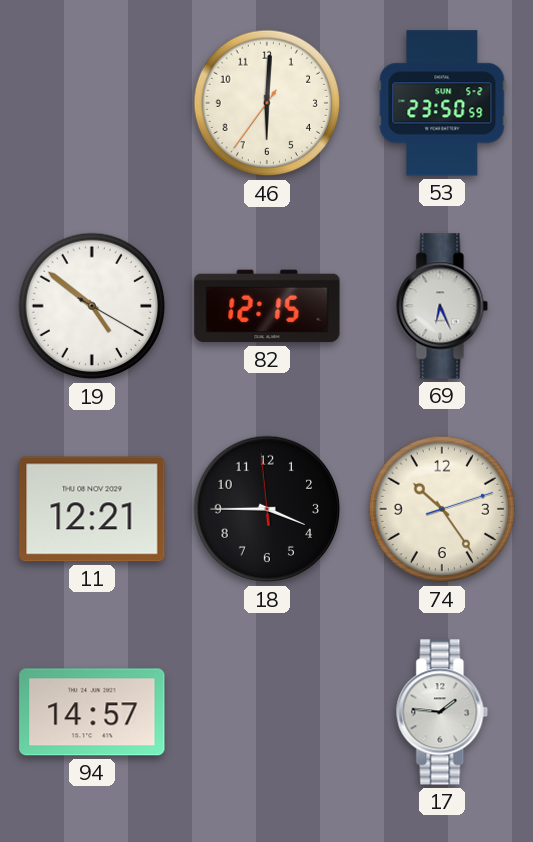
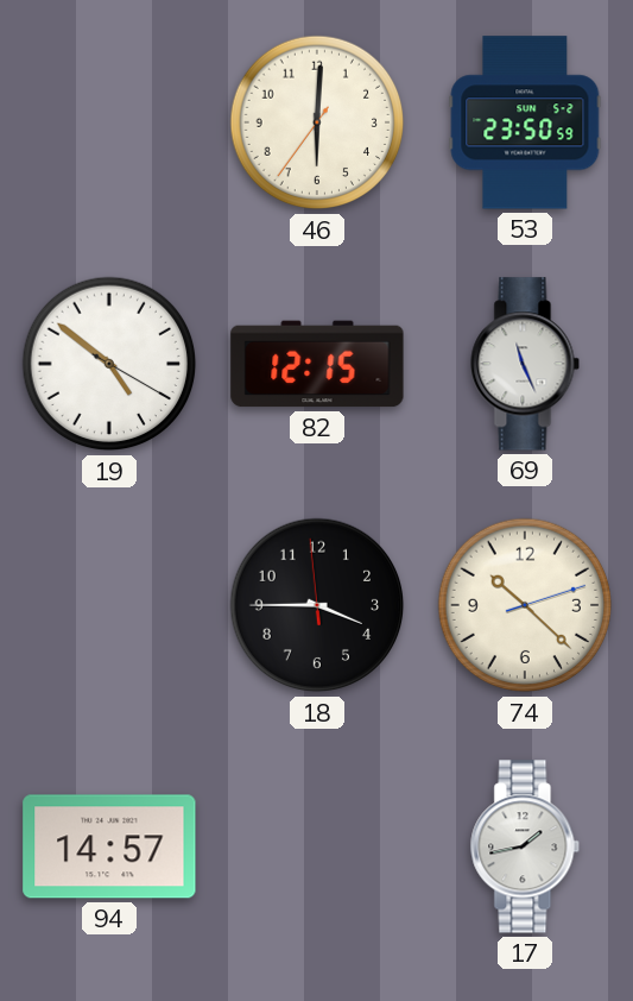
69: 6:26 -> 11:26 (525, 364)
11: 12:21 -> none (92, 509)
74: 10:24 -> 10:22 (525, 605)
17: 1:46 -> 1:43 (525, 846)
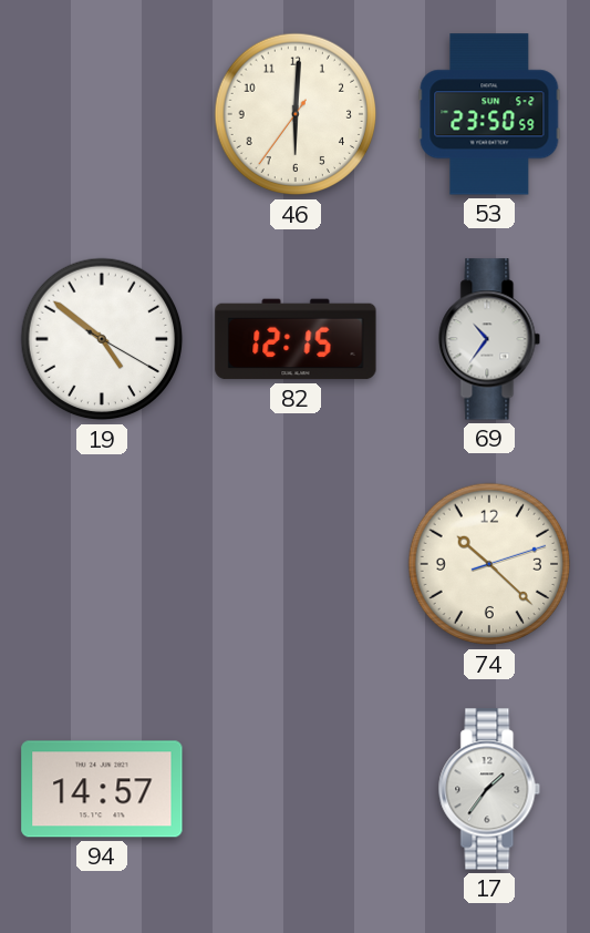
69: 11:26 -> 10:36 (489, 339)
18: 3:44 -> none (317, 605)
17: 1:43 -> 1:36 (489, 789)
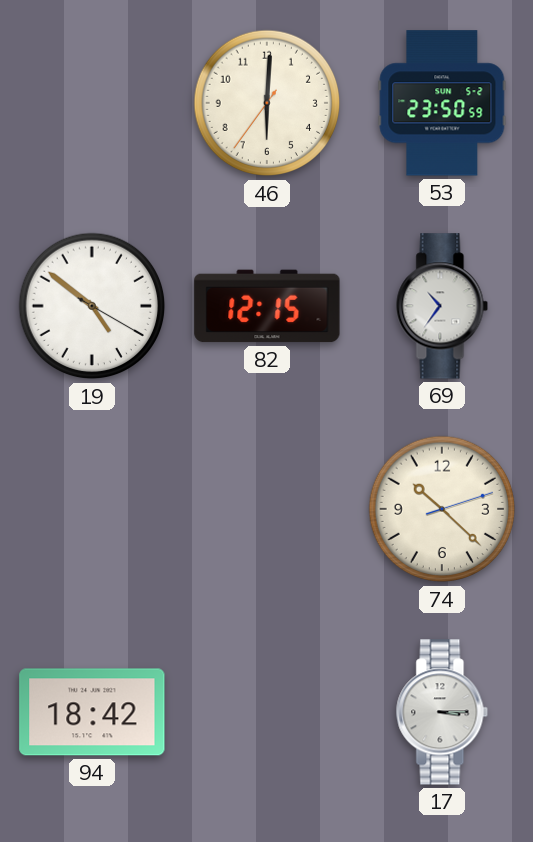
94: 14:57 -> 18:42 (92, 712)
17: 1:36 -> 3:15 (442, 712)
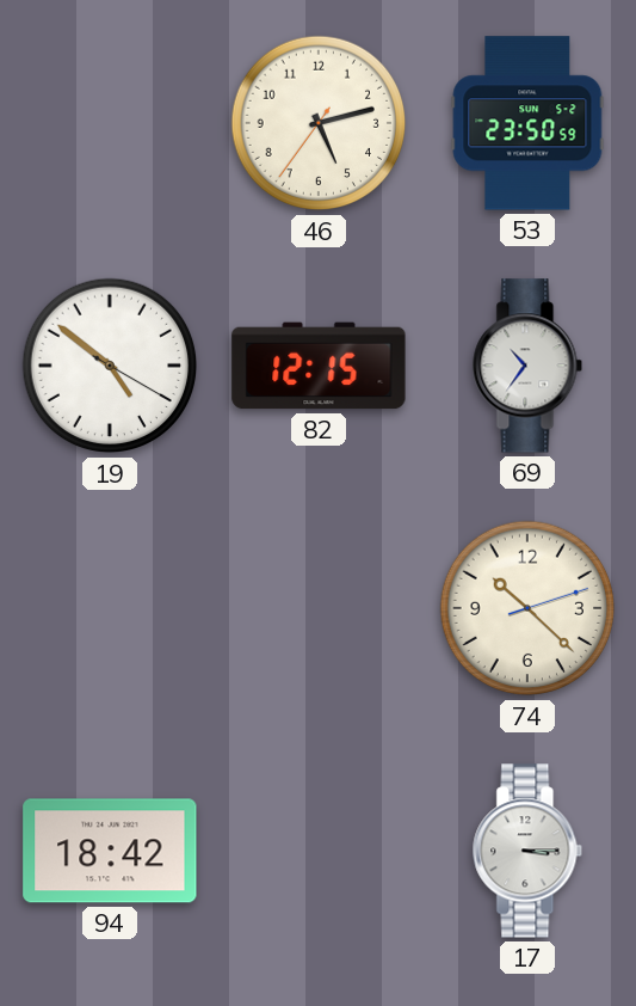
46: 6:00 -> 5:12 (319, 123)
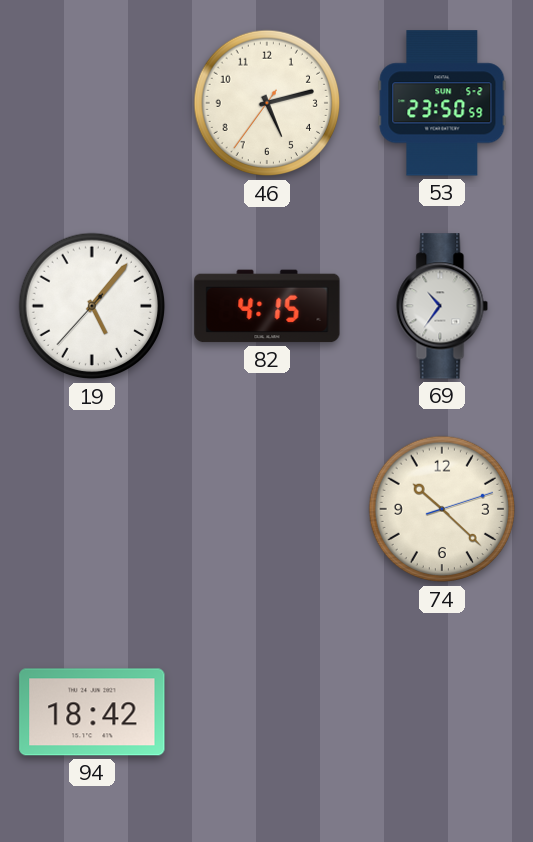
19: 4:51 -> 5:06 (92, 306)
82: 12:15 -> 4:15 (267, 306)
17: 3:15 -> none (527, 851)
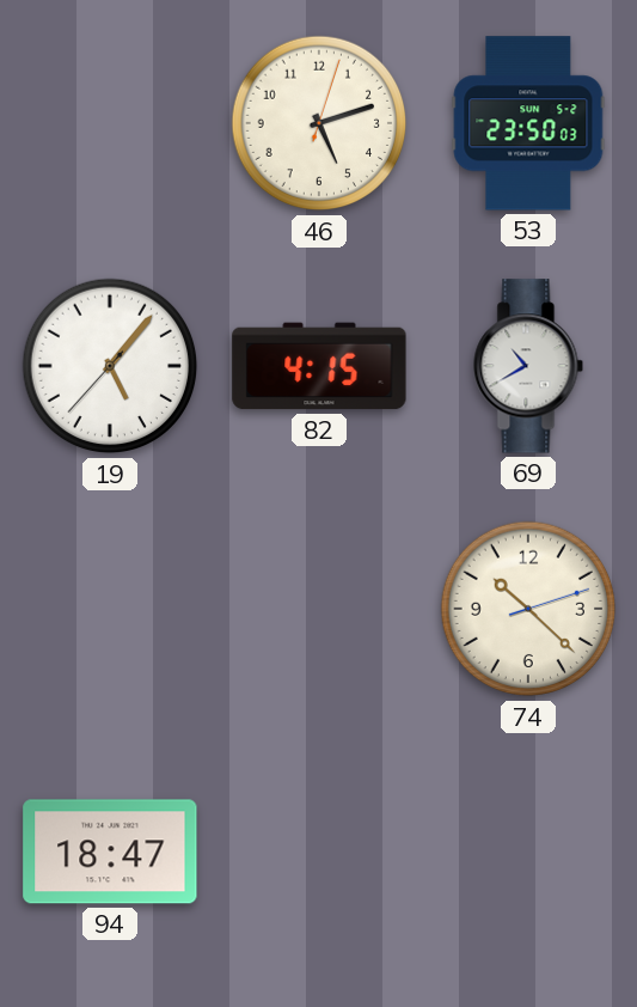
46: 5:12:36 -> 5:12:03 (319, 123)
53: 23:50:59 -> 23:50:03 (528, 123)
69: 10:36 -> 10:40 (528, 366)
94: 18:42 -> 18:47 (110, 852)
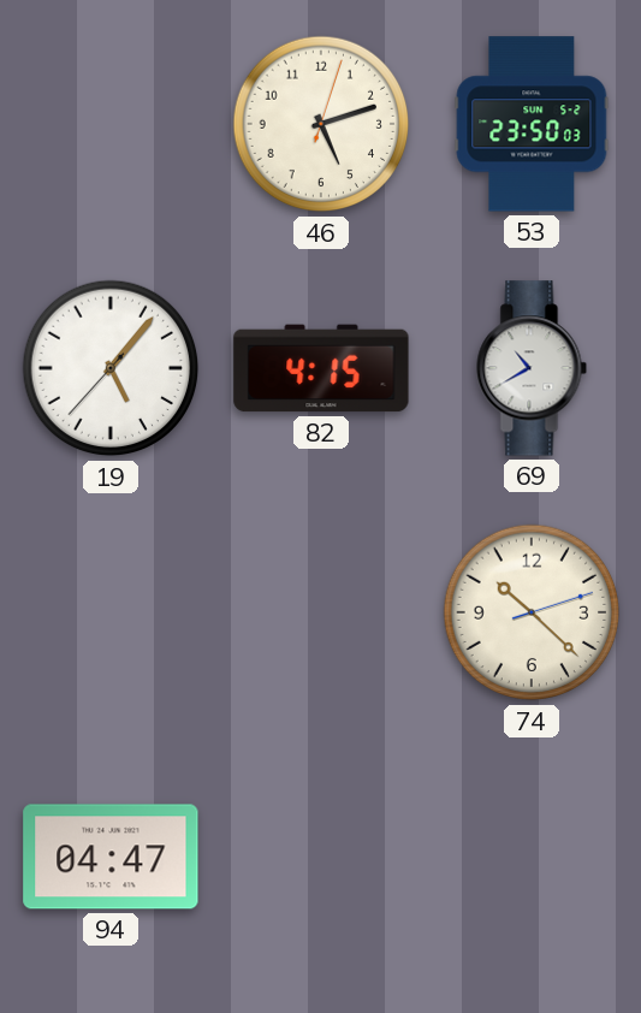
94: 18:47 -> 04:47 (111, 857)
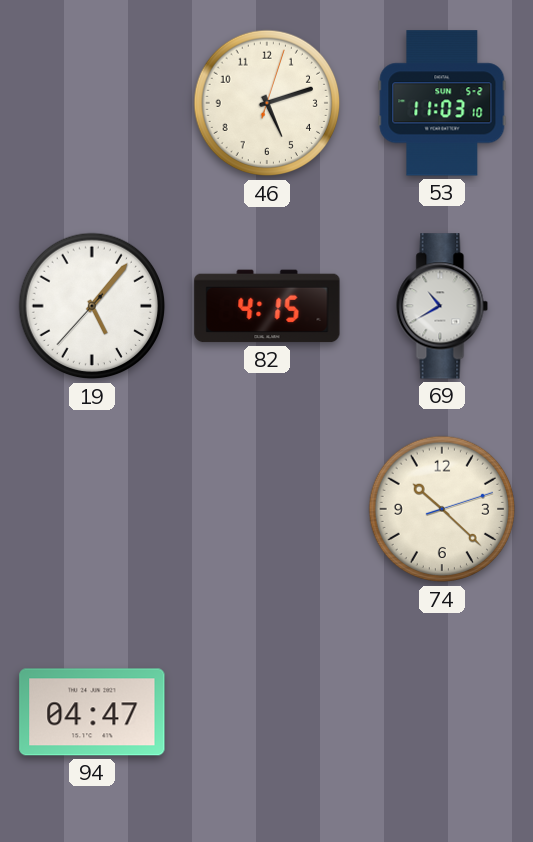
53: 23:50 -> 11:03 (442, 103)
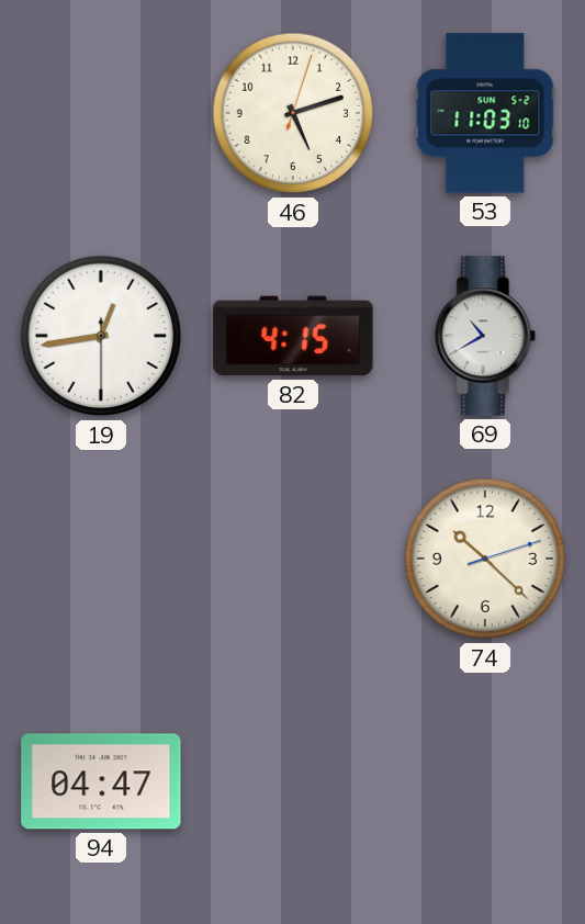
19: 5:06 -> 12:43 (101, 336)
